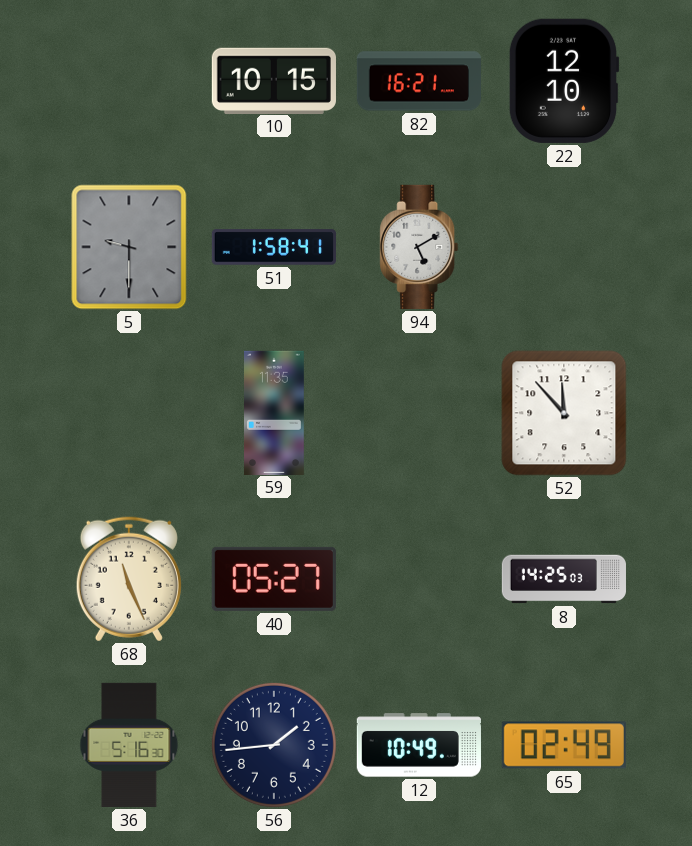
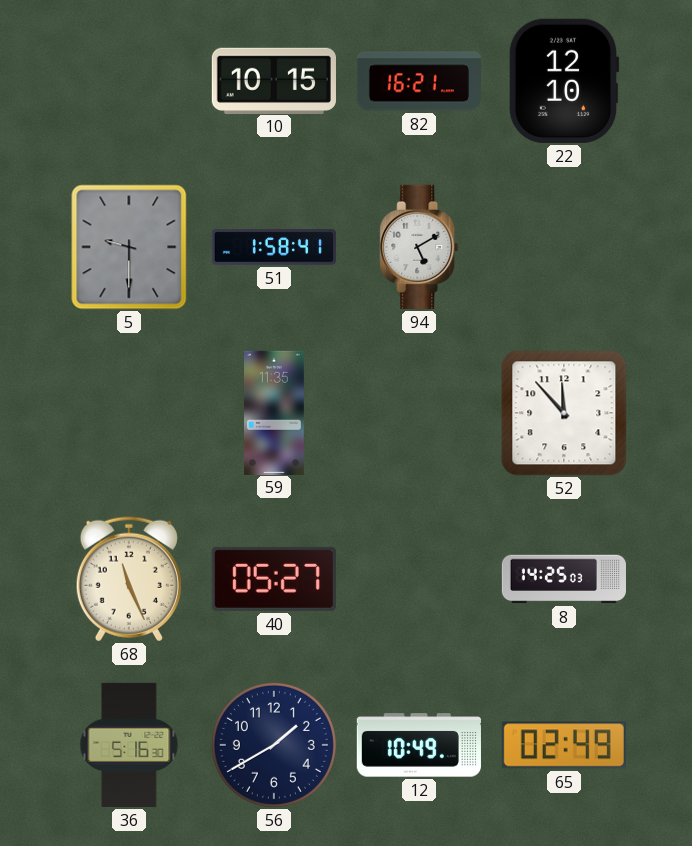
56: 1:44 -> 1:40 (274, 745)
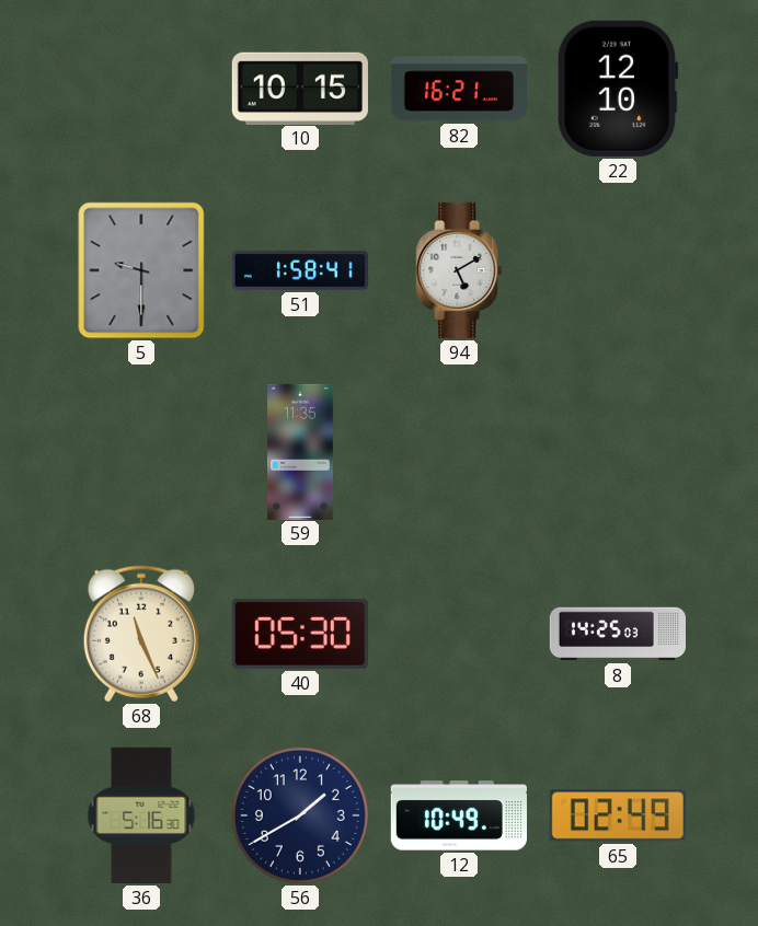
52: 11:53 -> none (564, 413)
40: 05:27 -> 05:30 (300, 634)
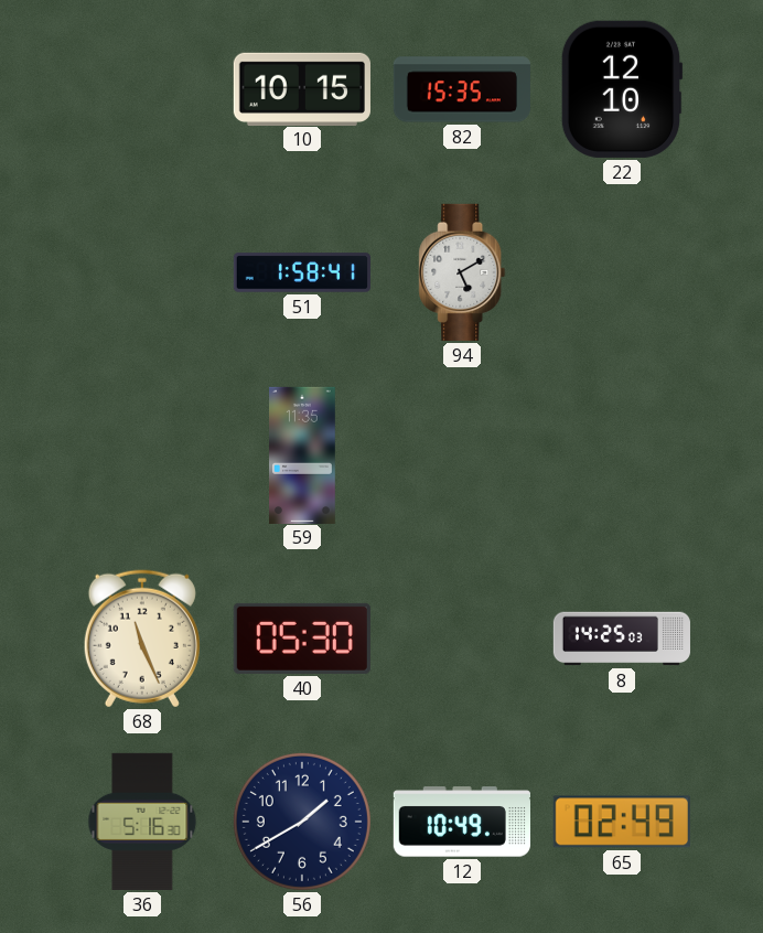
82: 16:21 -> 15:35 (462, 89)
5: 9:30 -> none (141, 270)
